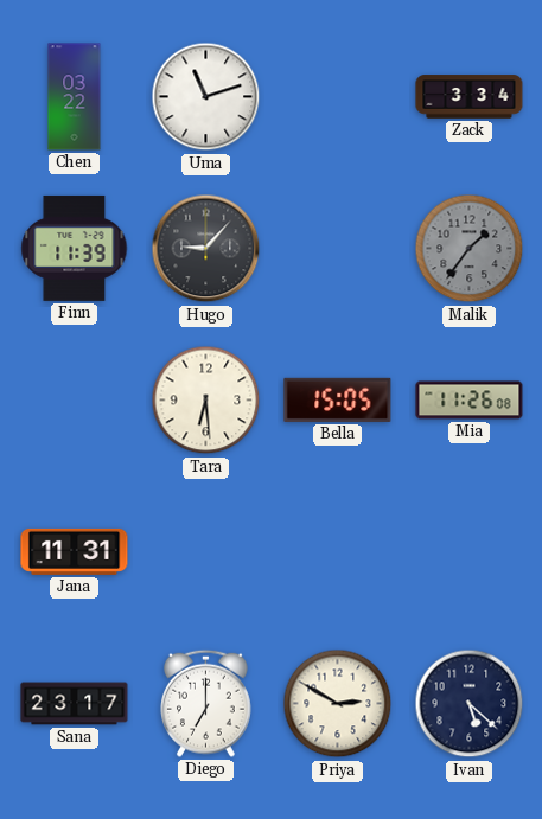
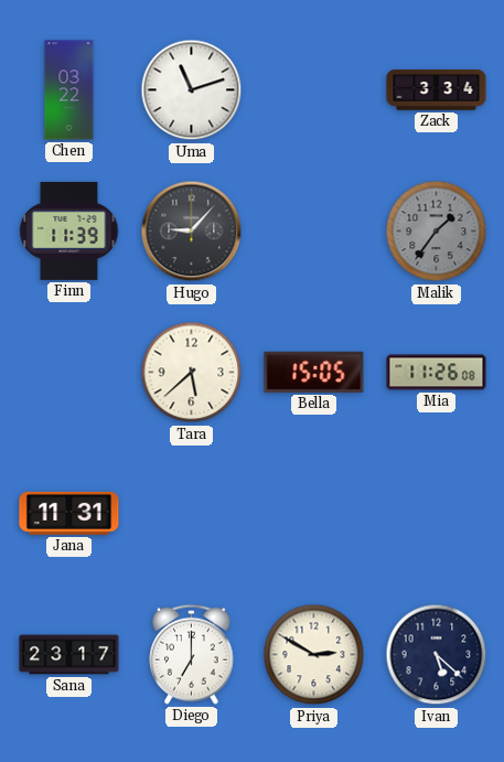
Tara: 6:29 -> 5:38 (192, 373)
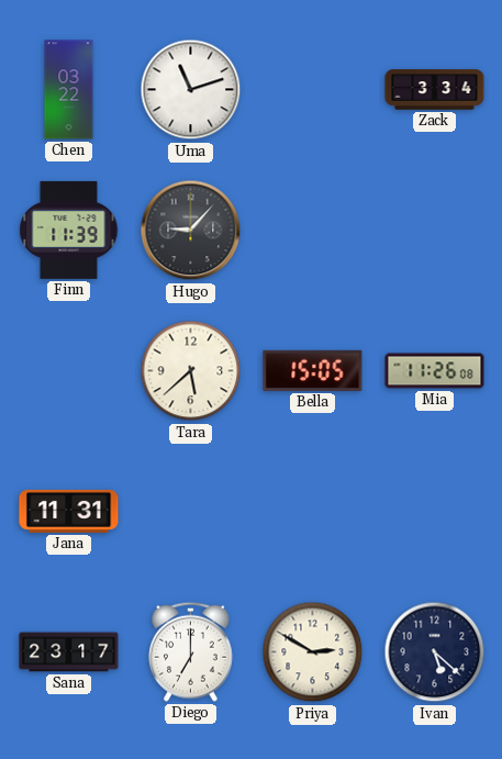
Malik: 1:36 -> none (437, 232)
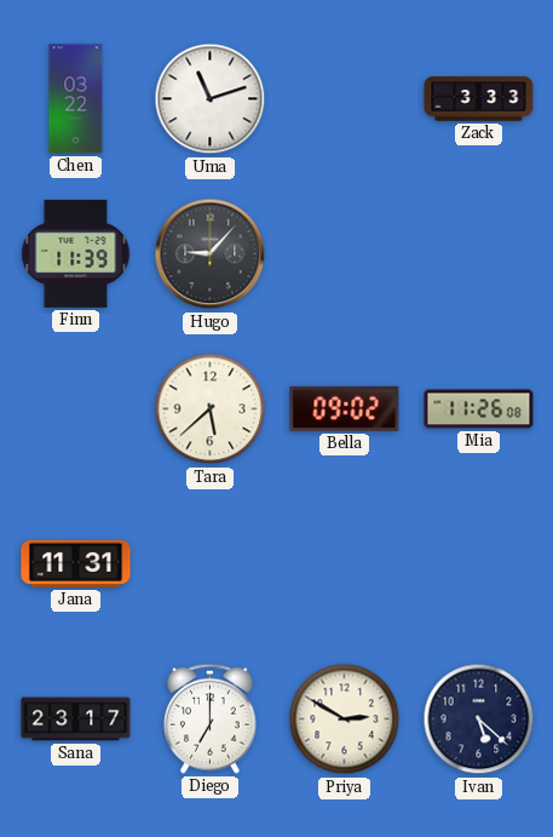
Zack: 3:34 -> 3:33 (479, 99)
Bella: 15:05 -> 09:02 (345, 408)
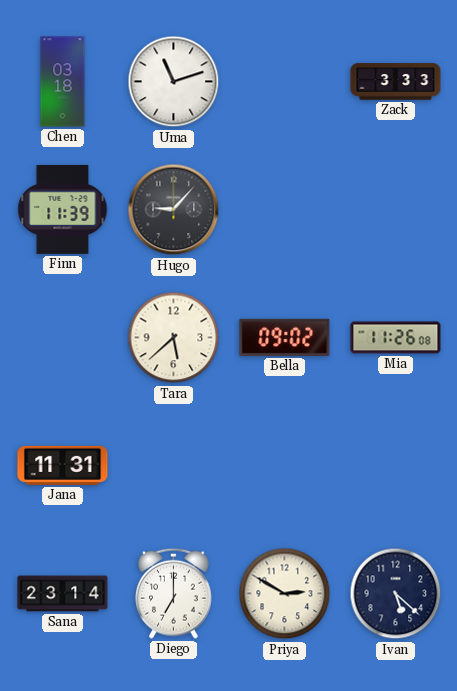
Chen: 03:22 -> 03:18 (63, 82)
Sana: 23:17 -> 23:14 (63, 594)
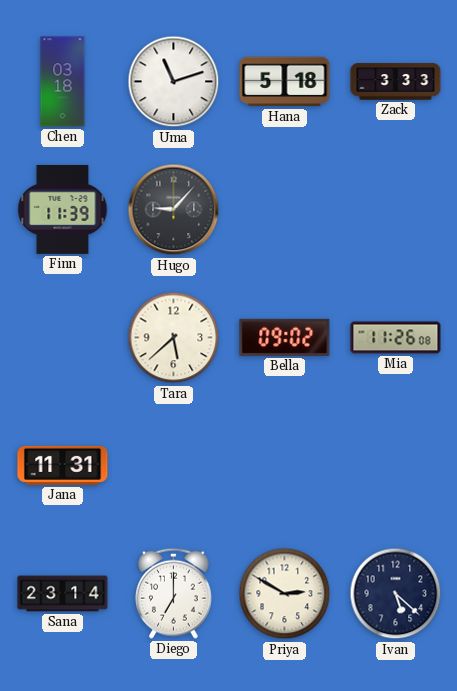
Hana: none -> 5:18 (285, 82)
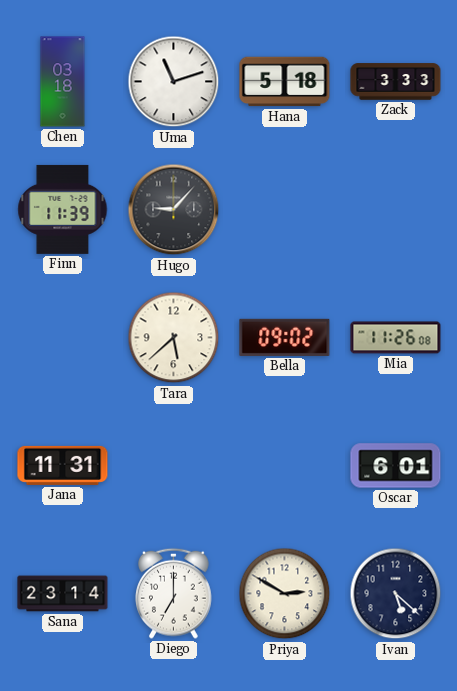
Oscar: none -> 6:01 (396, 466)
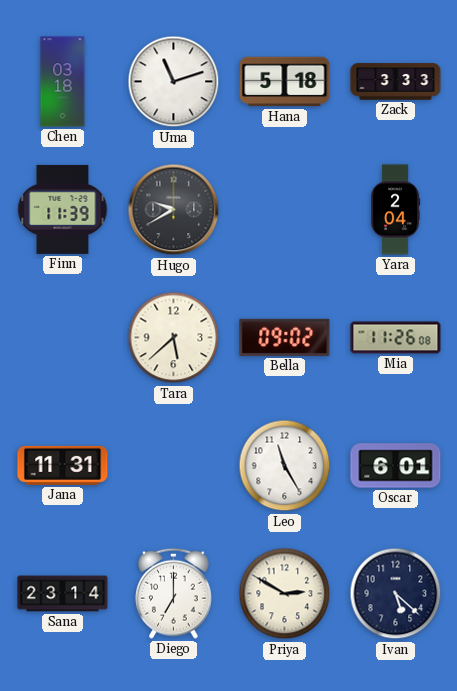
Hugo: 9:07 -> 9:40 (174, 210)
Yara: none -> 2:04 (396, 210)
Leo: none -> 11:25 (285, 466)
